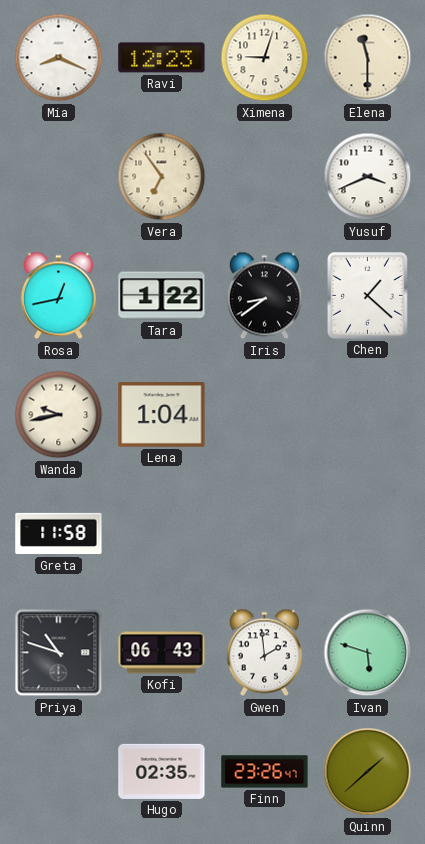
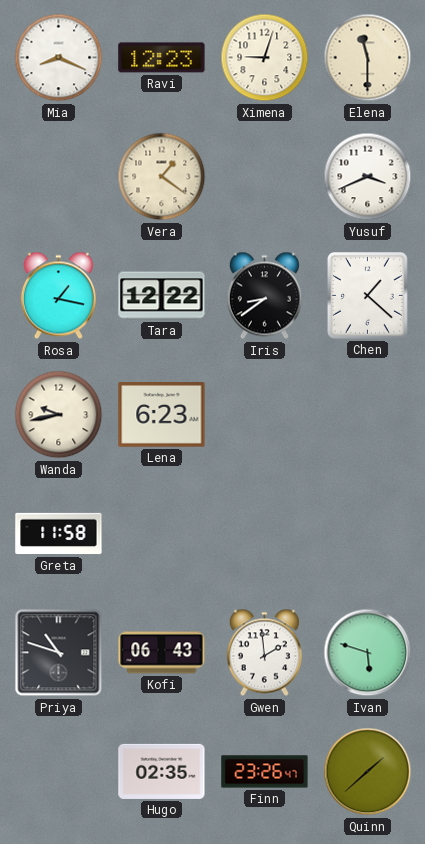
Vera: 6:54 -> 1:21 (162, 177)
Rosa: 12:43 -> 1:17 (58, 296)
Tara: 1:22 -> 12:22 (162, 296)
Lena: 1:04 -> 6:23 (162, 415)
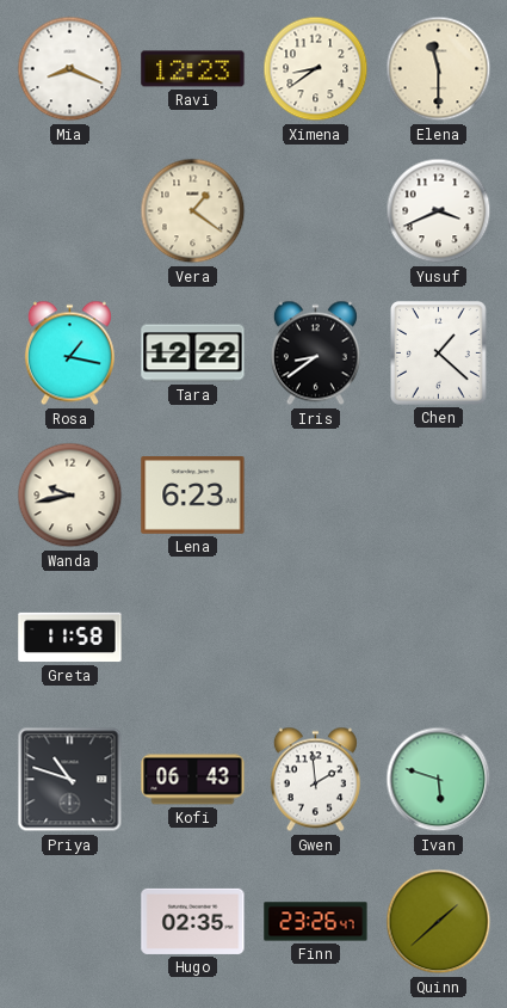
Ximena: 9:03 -> 8:39 (316, 69)
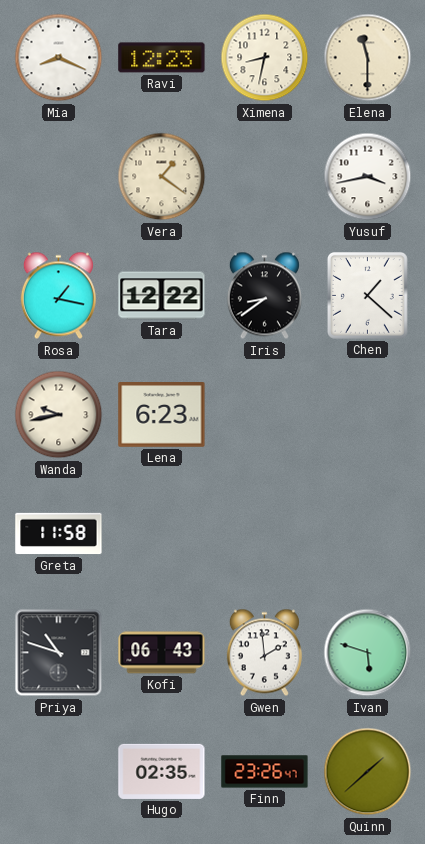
Ximena: 8:39 -> 8:32 (265, 58)
Yusuf: 3:41 -> 3:43 (368, 177)
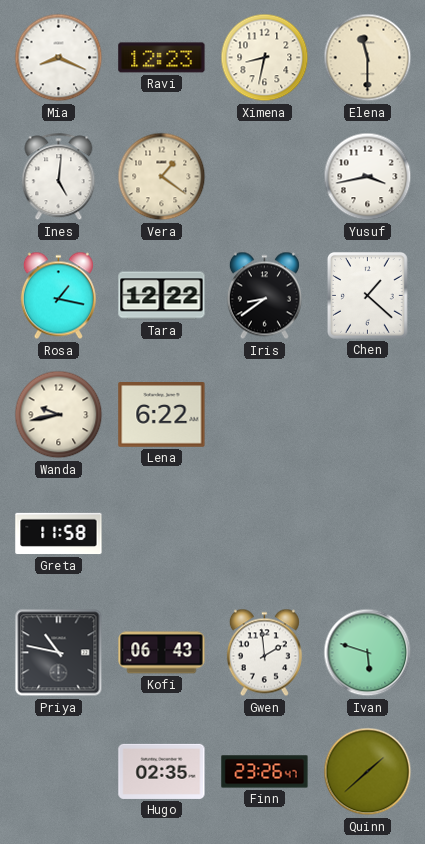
Ines: none -> 5:01 (59, 177)
Lena: 6:23 -> 6:22 (162, 415)
Priya: 10:48 -> 10:47 (59, 653)
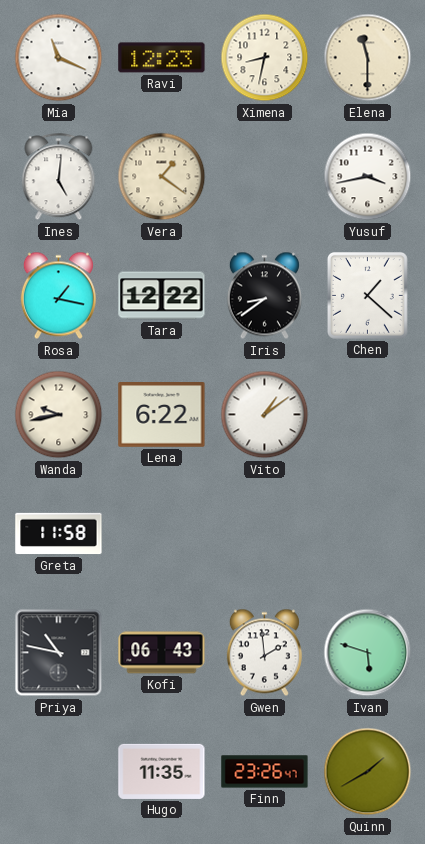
Mia: 8:19 -> 11:19 (59, 58)
Vito: none -> 1:09 (265, 415)
Hugo: 02:35 -> 11:35 (162, 771)
Quinn: 1:38 -> 1:40 (368, 772)
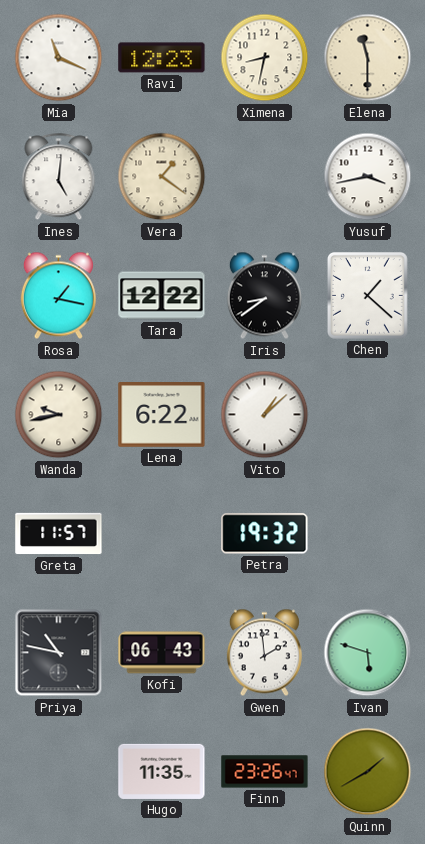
Vito: 1:09 -> 1:08 (265, 415)
Greta: 11:58 -> 11:57 (59, 534)
Petra: none -> 19:32 (265, 534)
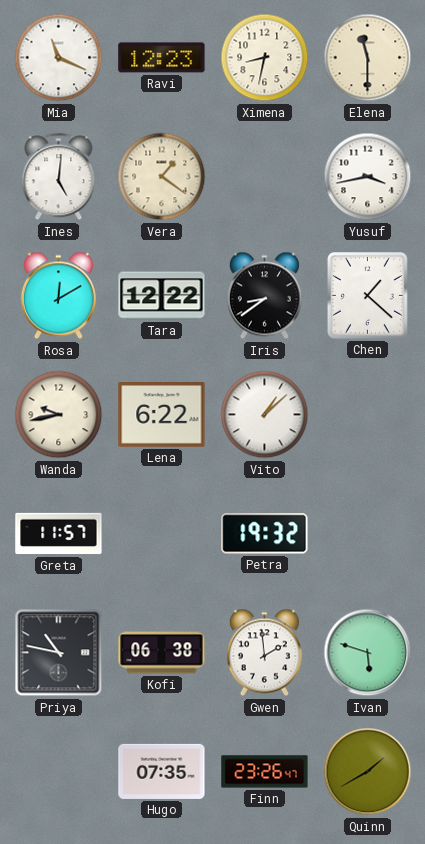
Rosa: 1:17 -> 12:10 (58, 296)
Kofi: 06:43 -> 06:38 (162, 653)
Hugo: 11:35 -> 07:35 (162, 771)
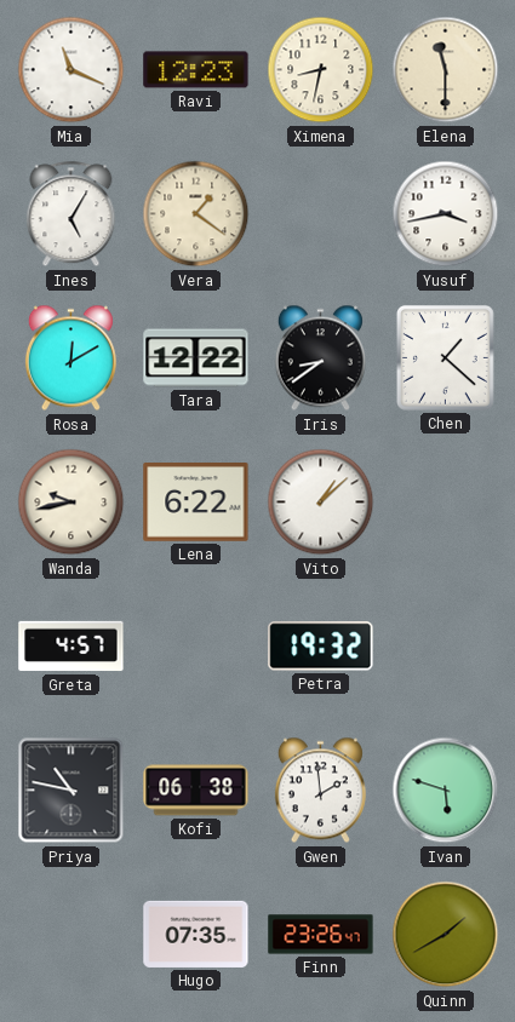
Ines: 5:01 -> 5:05 (71, 214)
Greta: 11:57 -> 4:57 (71, 647)
